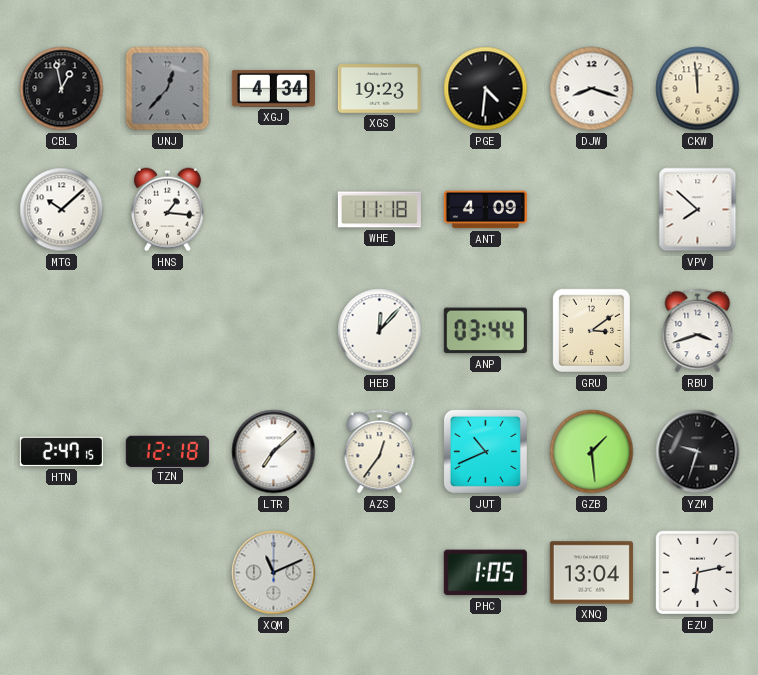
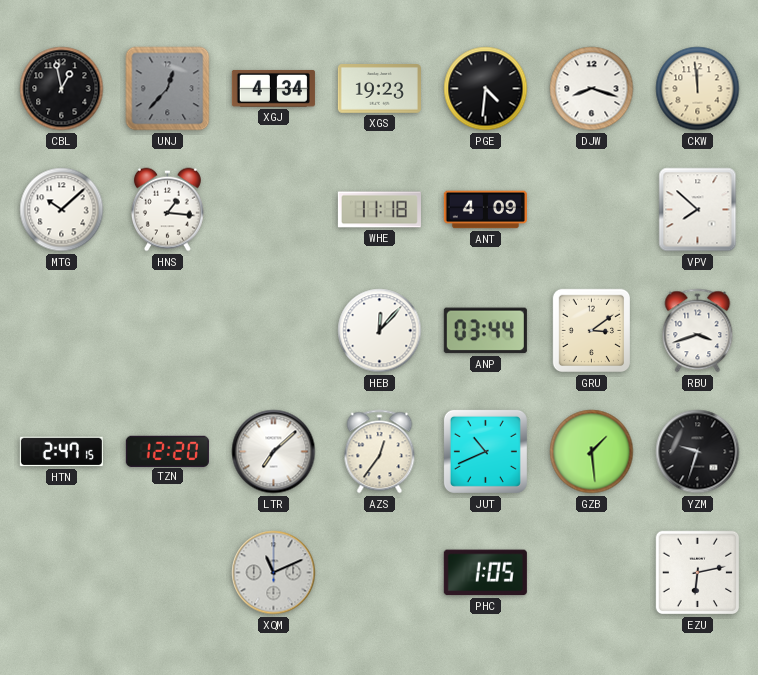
TZN: 12:18 -> 12:20 (167, 451)
XNQ: 13:04 -> none (591, 573)
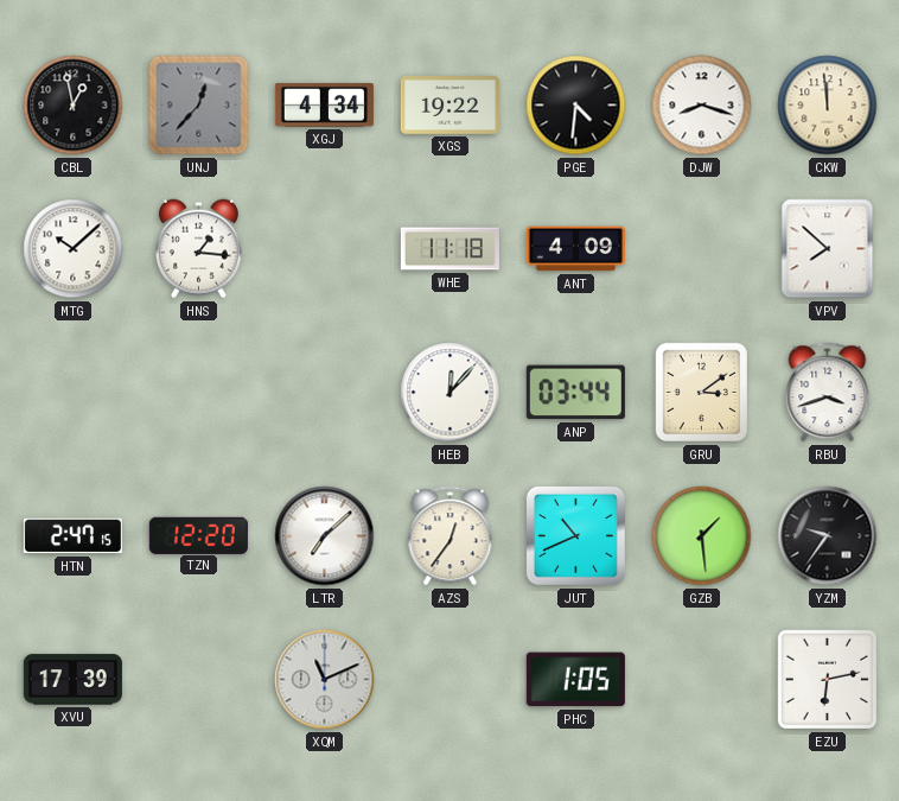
XGS: 19:23 -> 19:22 (449, 106)
YZM: 9:33 -> 9:36 (828, 536)
XVU: none -> 17:39 (72, 680)
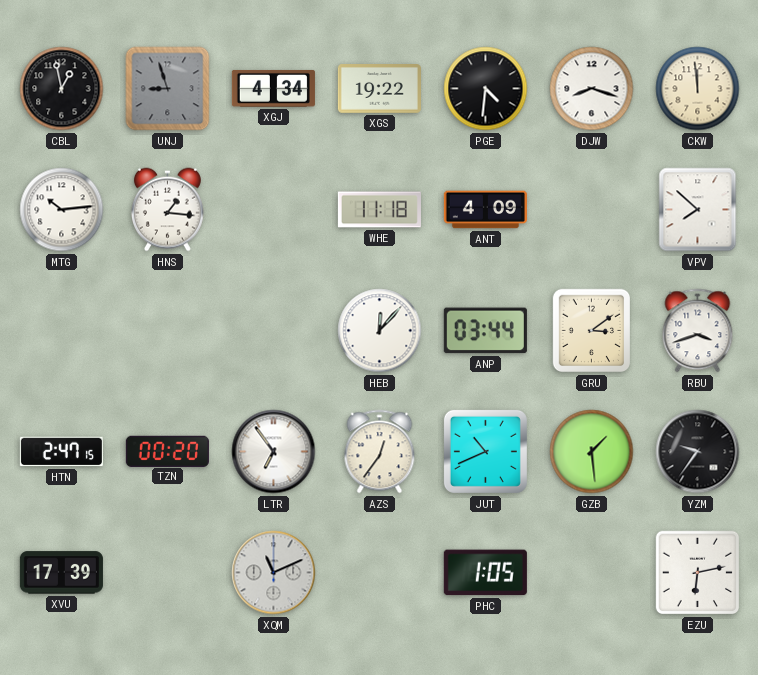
UNJ: 12:37 -> 8:57 (168, 89)
MTG: 10:08 -> 10:14 (62, 210)
TZN: 12:20 -> 00:20 (167, 451)
LTR: 7:08 -> 6:54 (274, 452)
